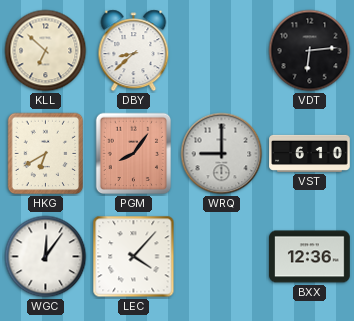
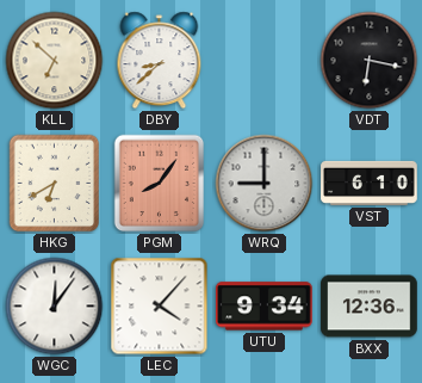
VDT: 6:14 -> 6:17 (370, 61)
UTU: none -> 9:34 (265, 307)
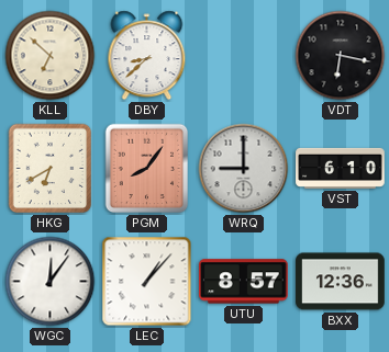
LEC: 4:07 -> 1:07 (147, 282)
UTU: 9:34 -> 8:57 (244, 282)
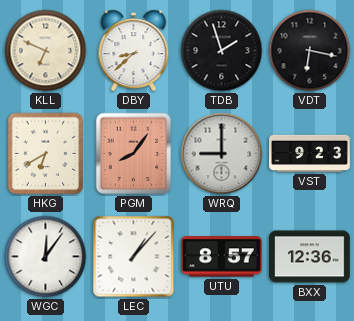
KLL: 6:52 -> 6:49 (46, 51)
TDB: none -> 1:57 (222, 51)
VST: 6:10 -> 9:23 (310, 153)
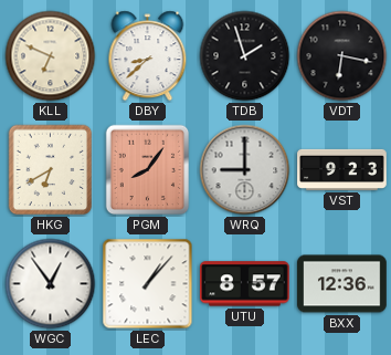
WGC: 12:06 -> 12:54 (51, 284)
